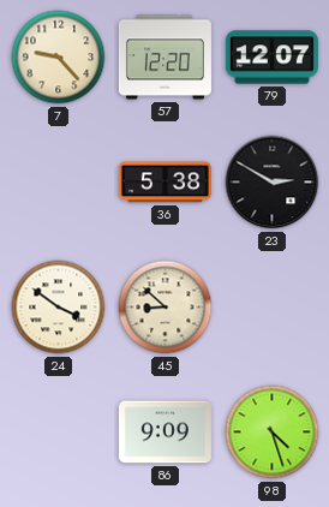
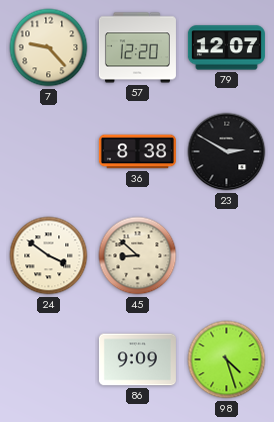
36: 5:38 -> 8:38 (137, 152)
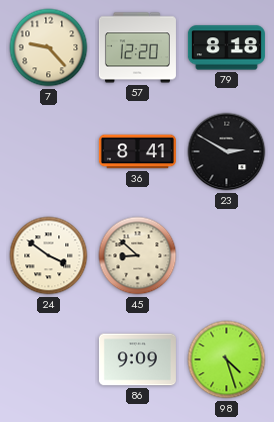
79: 12:07 -> 8:18 (226, 48)
36: 8:38 -> 8:41 (137, 152)
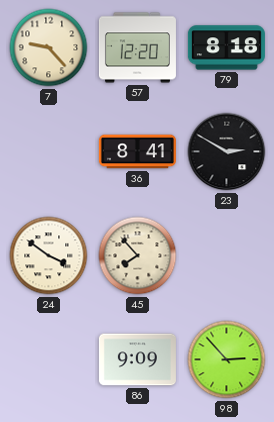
45: 8:52 -> 7:53 (138, 256)
98: 4:27 -> 2:53 (227, 360)
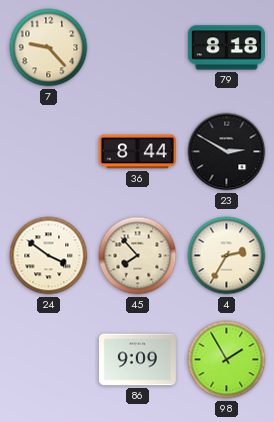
57: 12:20 -> none (137, 48)
36: 8:41 -> 8:44 (137, 152)
4: none -> 2:35 (227, 256)
98: 2:53 -> 1:55 (227, 360)
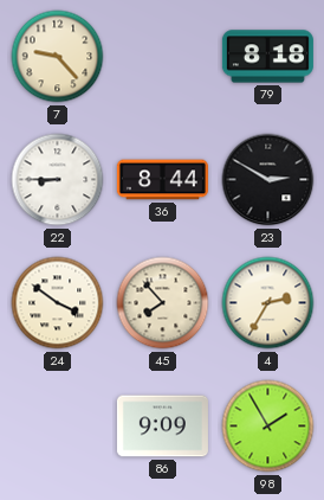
22: none -> 8:45 (58, 180)
